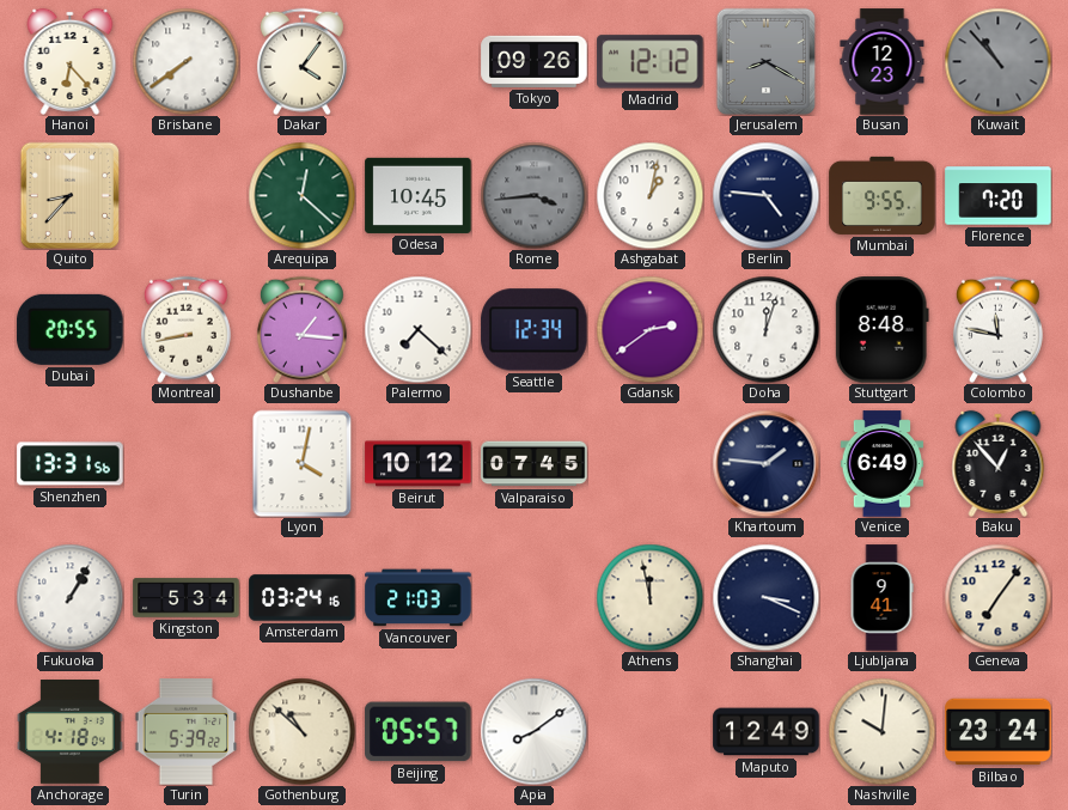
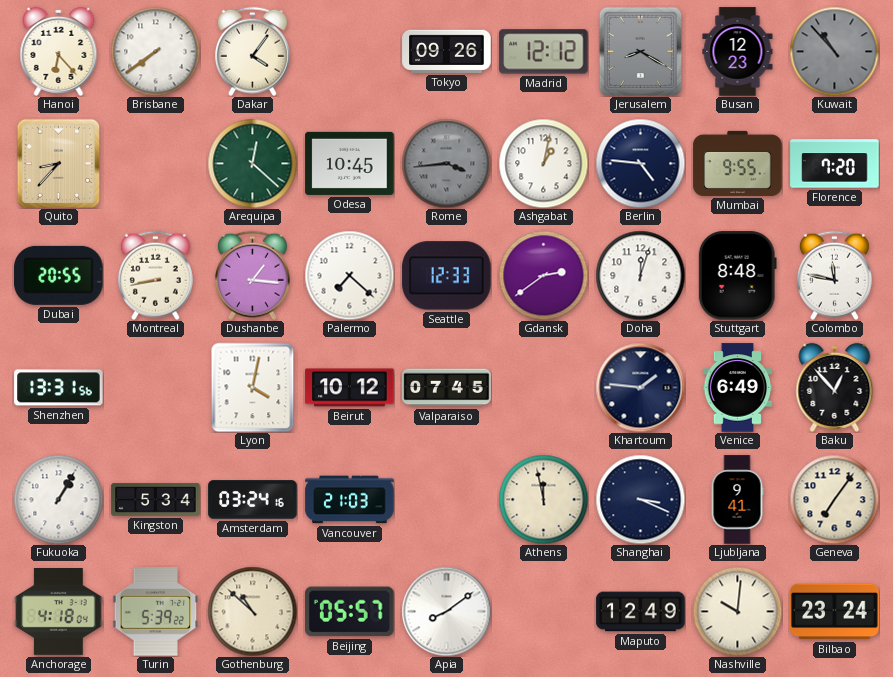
Seattle: 12:34 -> 12:33 (447, 276)
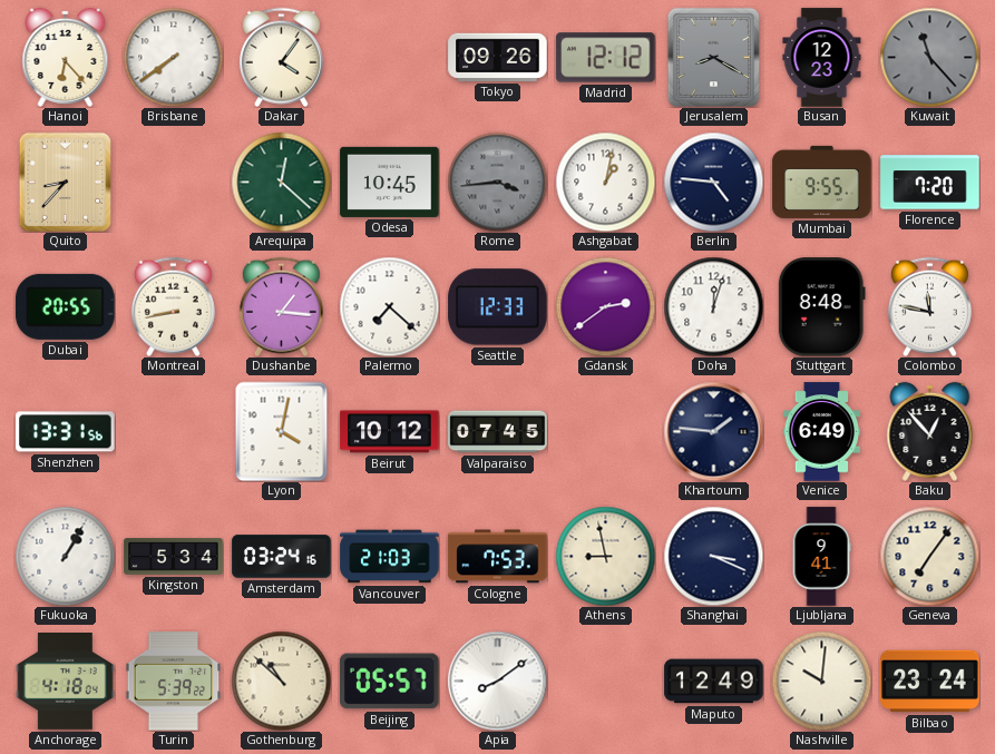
Kuwait: 10:53 -> 11:23 (929, 57)
Cologne: none -> 7:53 (498, 557)
Athens: 11:58 -> 8:58 (605, 556)
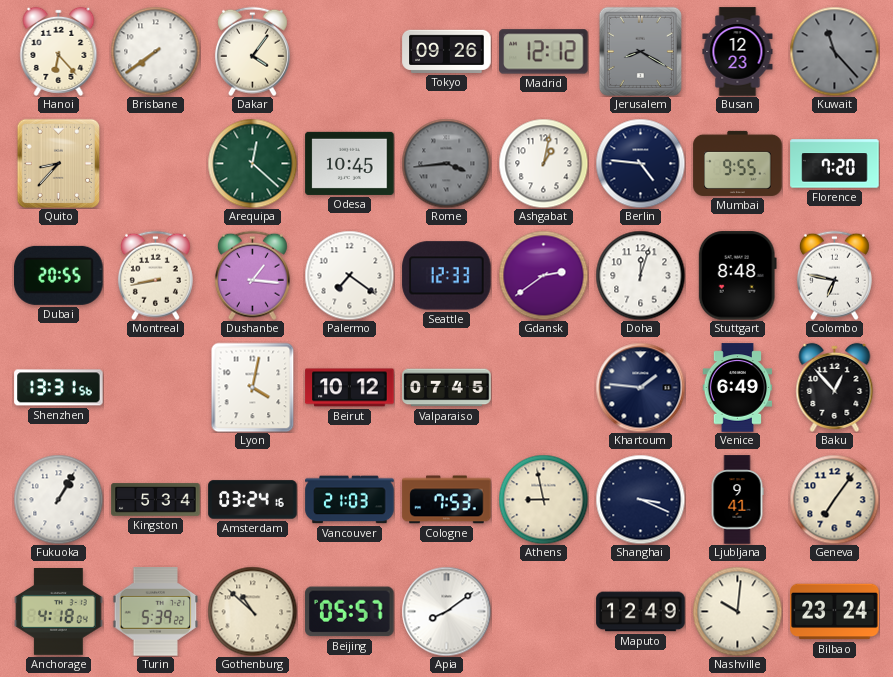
Palermo: 7:22 -> 7:21 (349, 275)
Colombo: 11:47 -> 6:47 (834, 275)
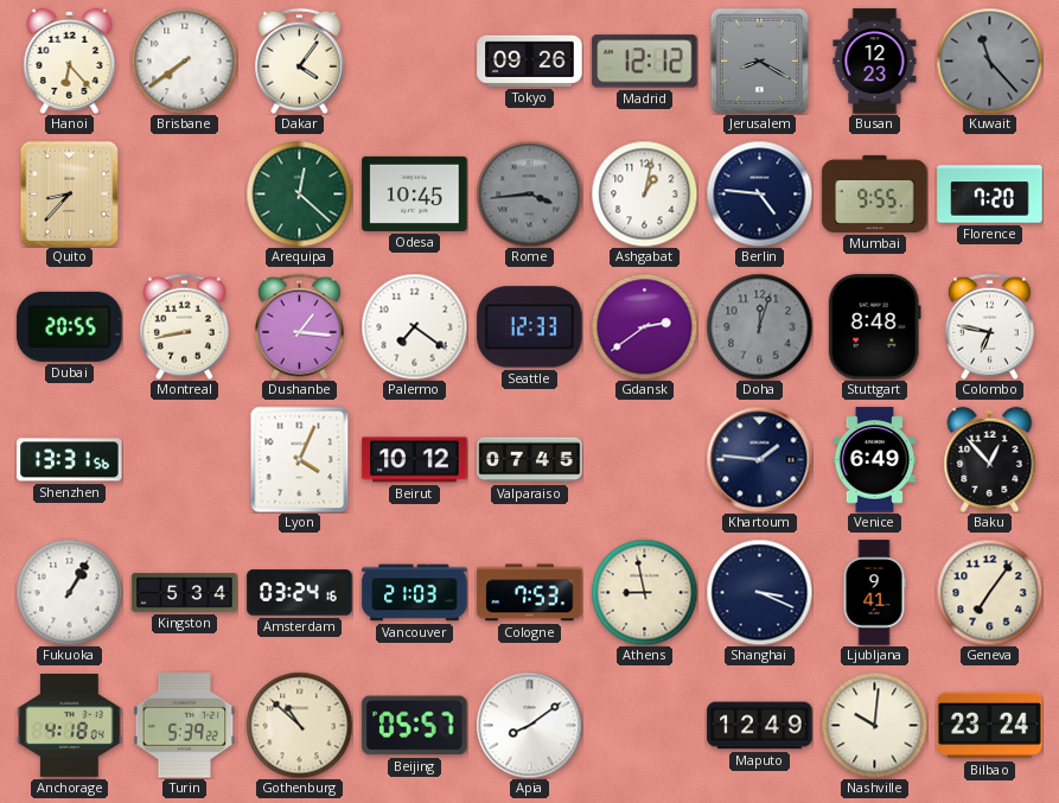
Doha dial: white -> grey (759, 326)
Lyon: 4:02 -> 4:04 (300, 459)
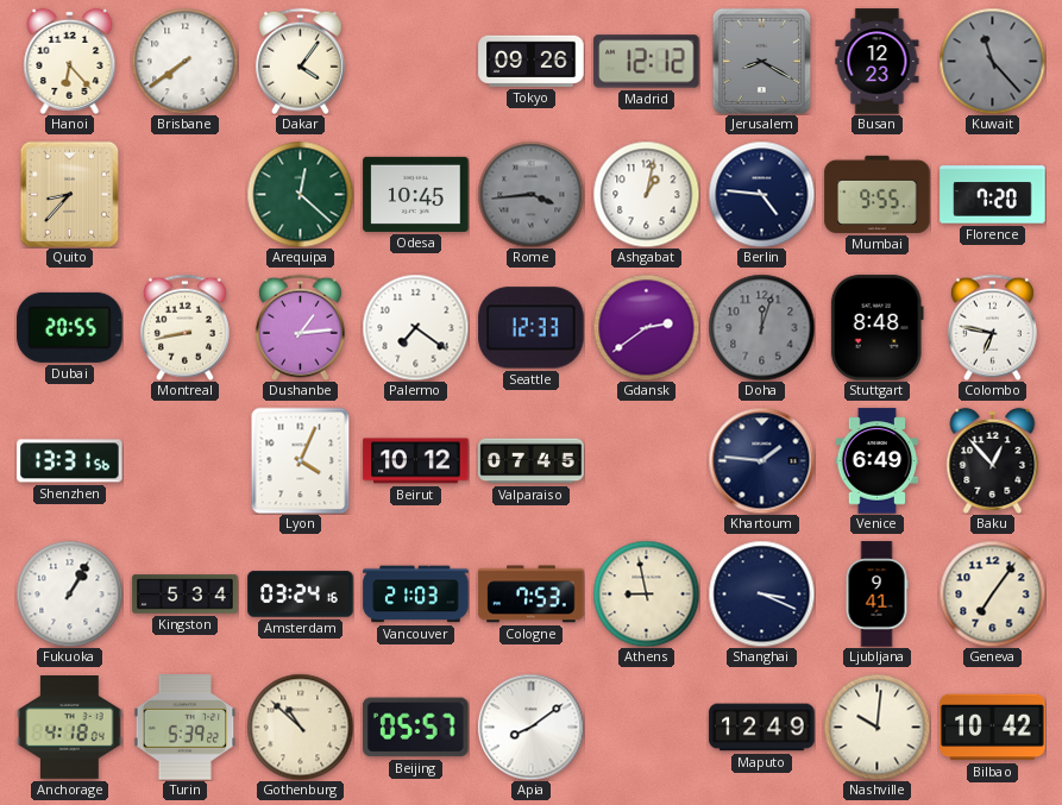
Dushanbe: 1:16 -> 1:14 (300, 327)
Bilbao: 23:24 -> 10:42 (993, 728)
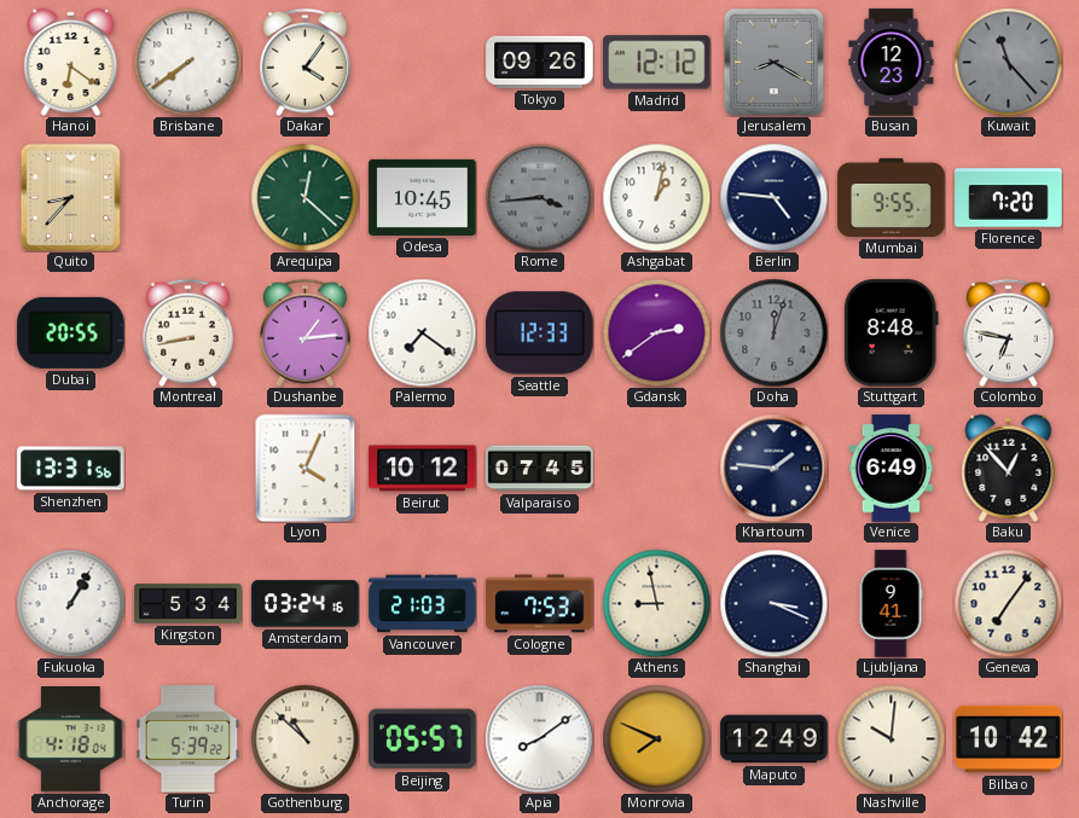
Hanoi: 6:23 -> 6:21 (71, 62)
Monrovia: none -> 7:49 (656, 738)
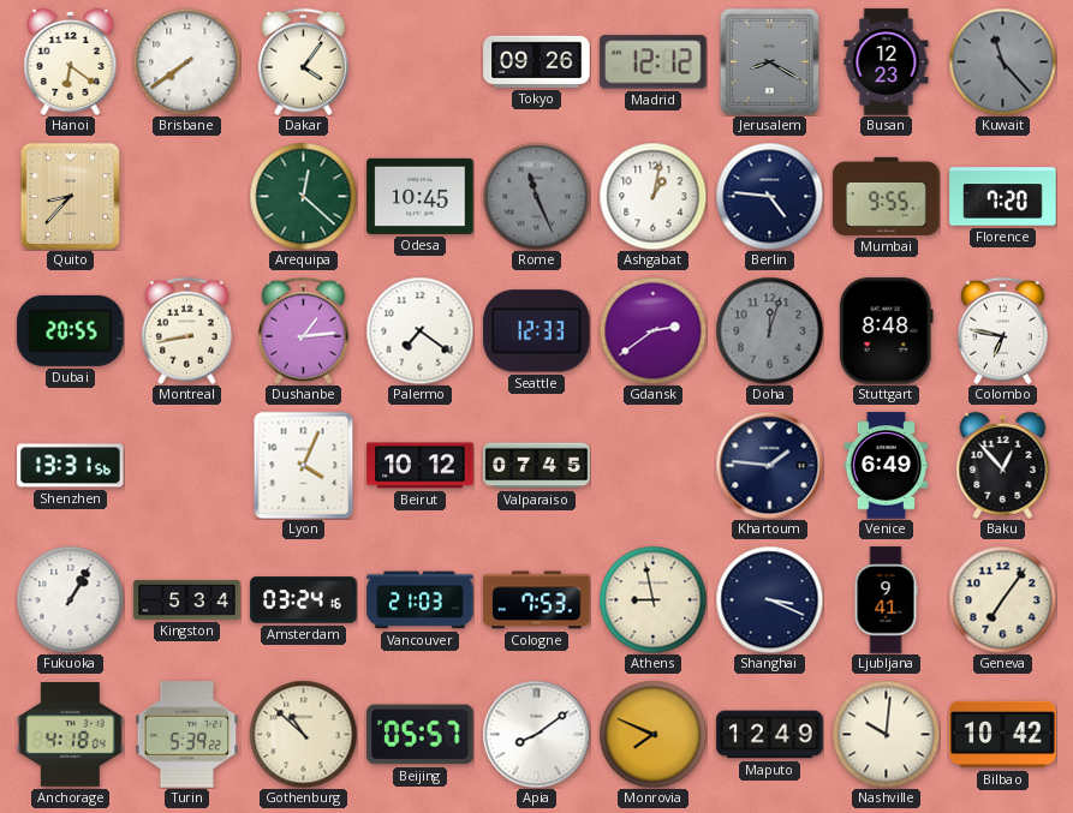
Rome: 3:44 -> 11:26 (536, 196)
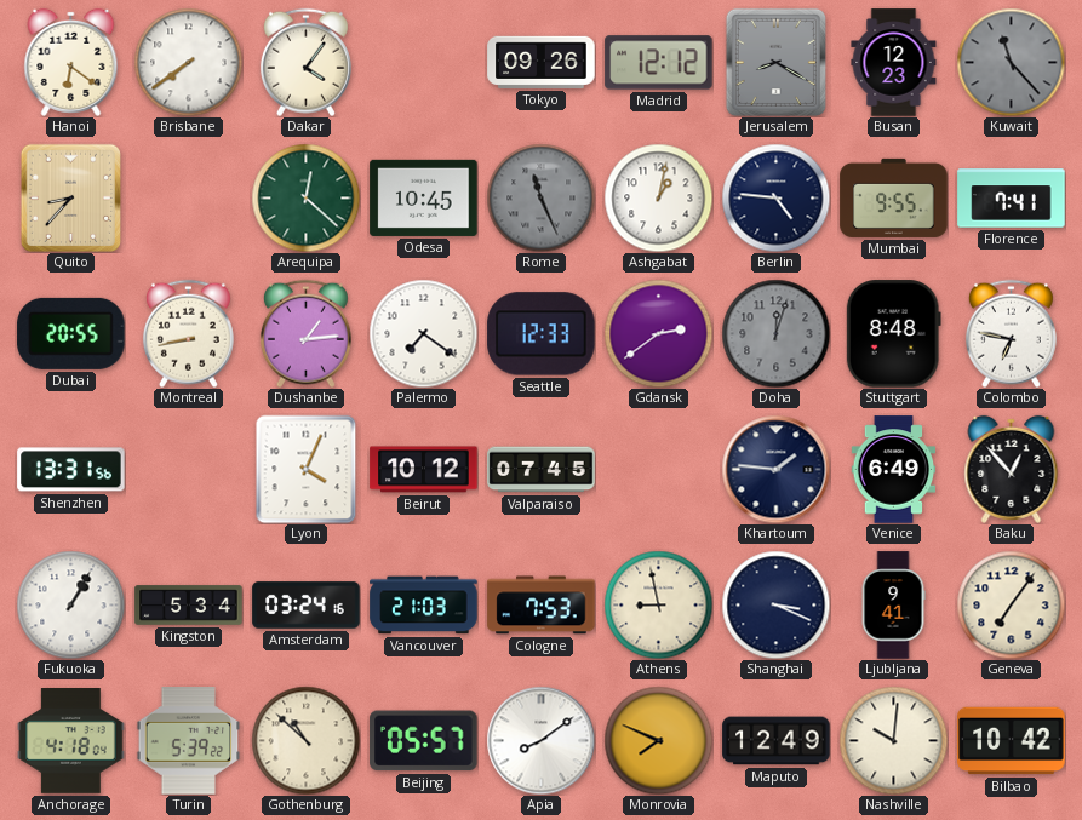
Florence: 7:20 -> 7:41 (1012, 199)
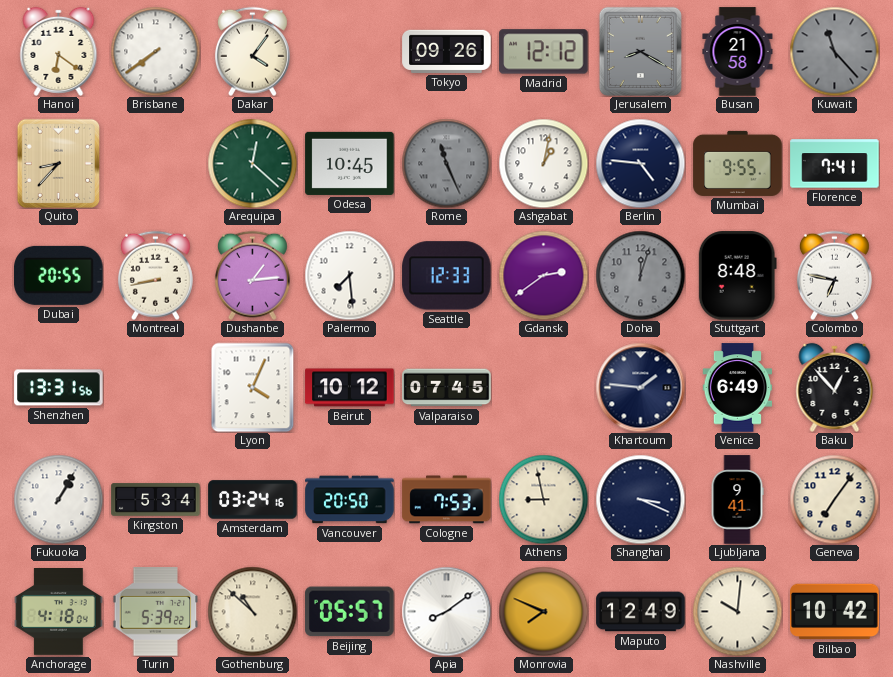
Busan: 12:23 -> 21:58 (738, 52)
Palermo: 7:21 -> 7:29 (349, 275)
Vancouver: 21:03 -> 20:50 (350, 500)
